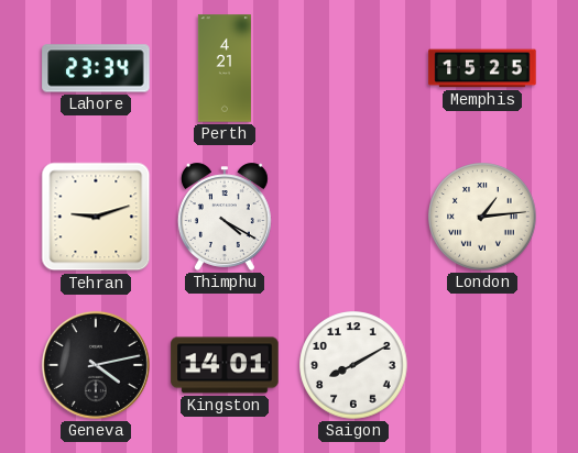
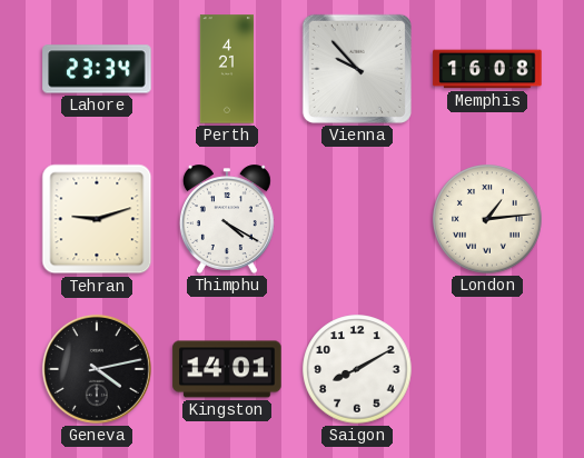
Vienna: none -> 9:53 (357, 69)
Memphis: 15:25 -> 16:08 (487, 69)
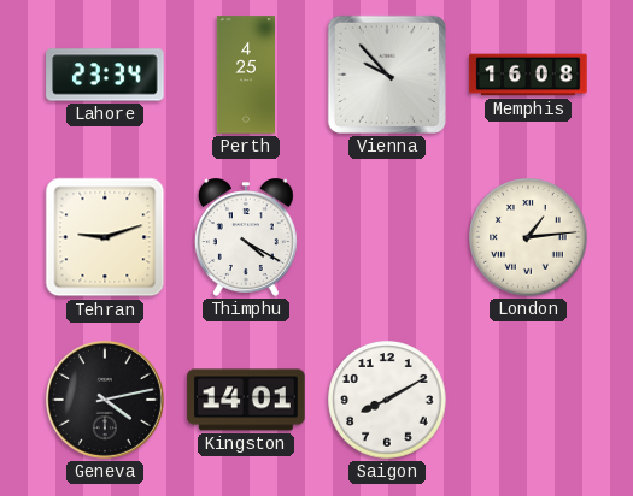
Perth: 4:21 -> 4:25 (246, 75)
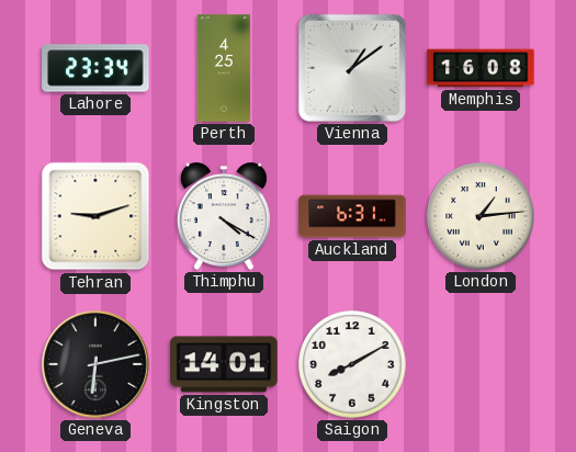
Vienna: 9:53 -> 1:09 (352, 68)
Auckland: none -> 6:31 (352, 216)
Geneva: 4:13 -> 6:13 (95, 364)
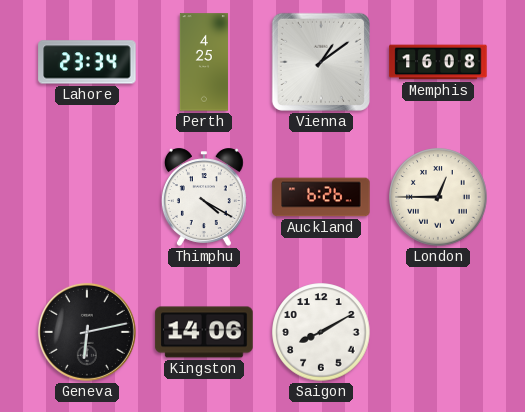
Tehran: 9:12 -> none (95, 216)
Auckland: 6:31 -> 6:26 (321, 197)
London: 1:14 -> 12:45 (438, 197)
Kingston: 14:01 -> 14:06 (204, 332)
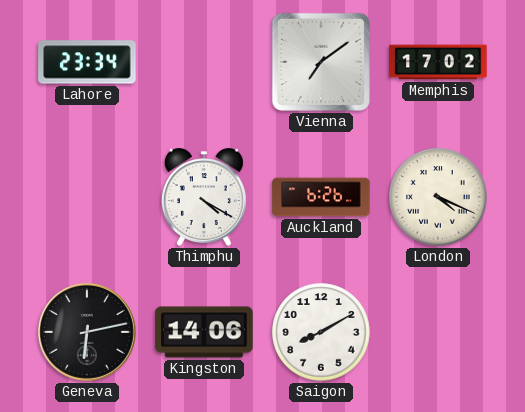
Perth: 4:25 -> none (204, 62)
Vienna: 1:09 -> 7:09 (321, 62)
Memphis: 16:08 -> 17:02 (438, 62)
London: 12:45 -> 4:19 (438, 197)
